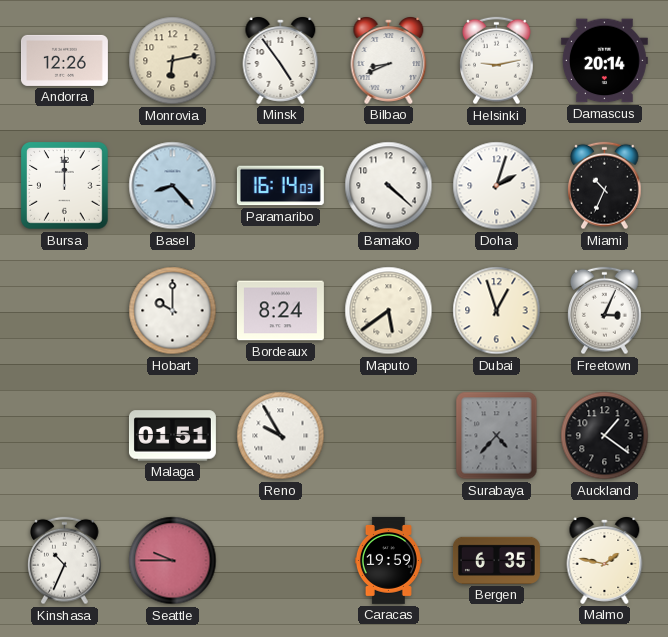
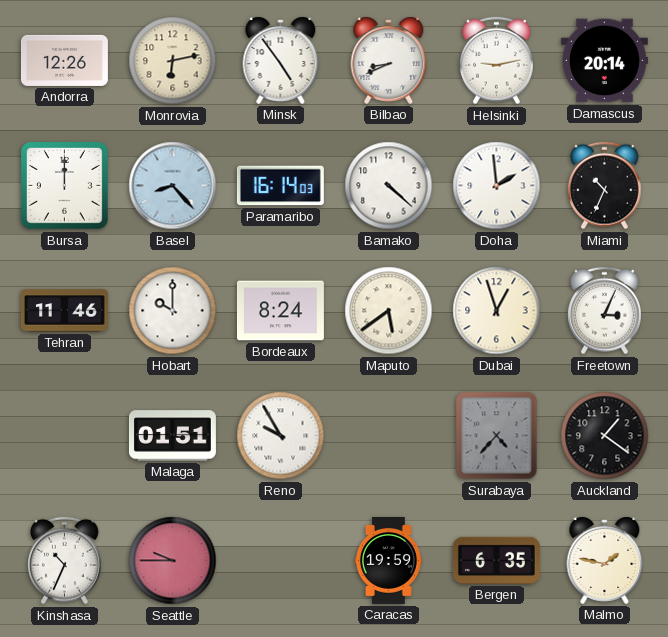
Doha: 2:03 -> 1:59 (497, 186)
Tehran: none -> 11:46 (64, 311)
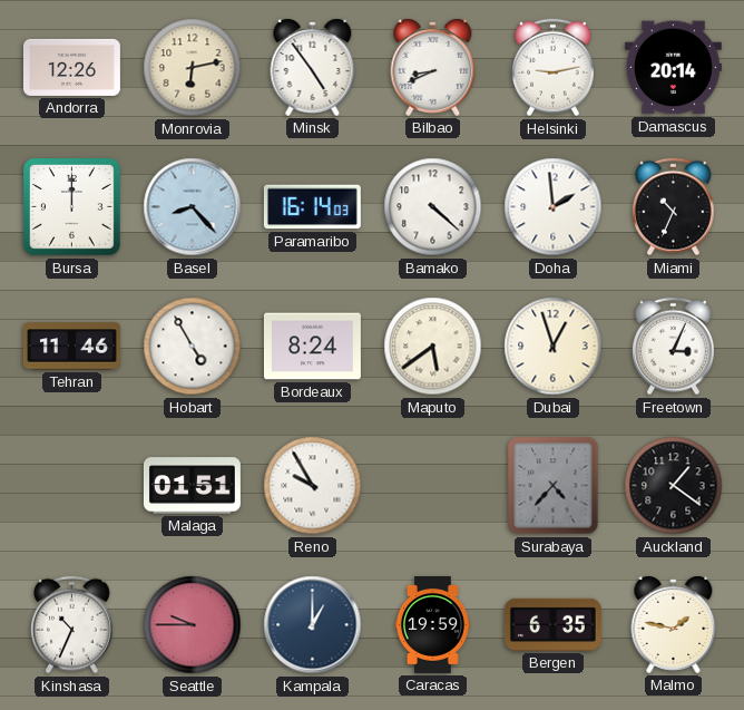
Hobart: 10:00 -> 4:55 (193, 347)
Kampala: none -> 1:00 (313, 625)
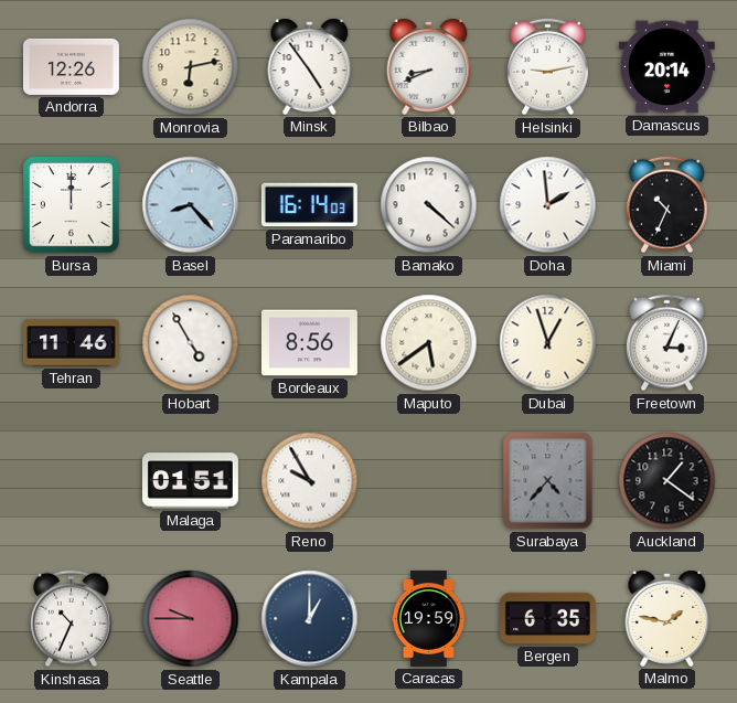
Bordeaux: 8:24 -> 8:56 (309, 343)
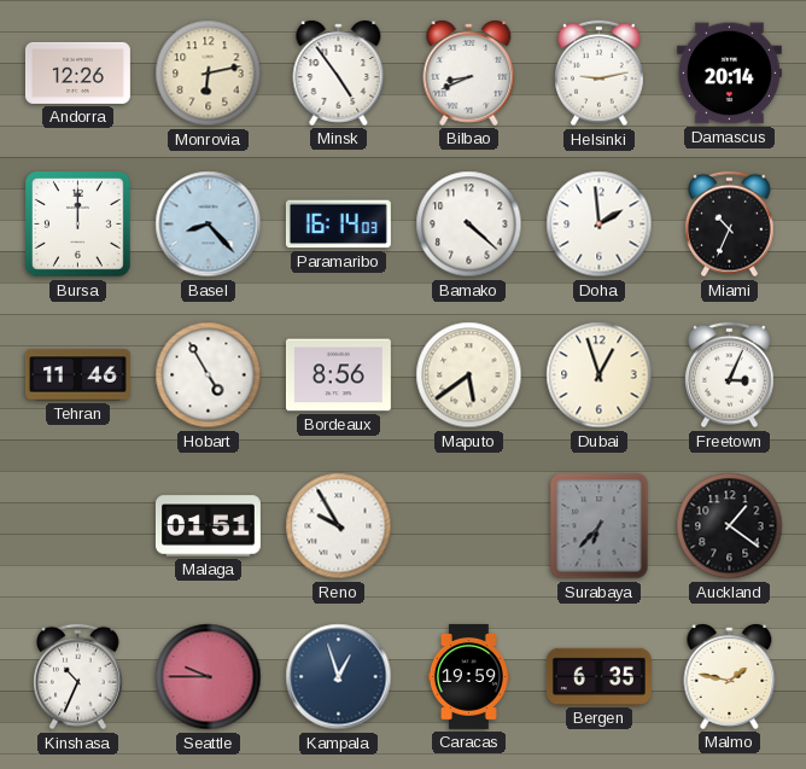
Surabaya: 4:37 -> 6:37 (600, 526)
Kampala: 1:00 -> 12:57 (339, 677)
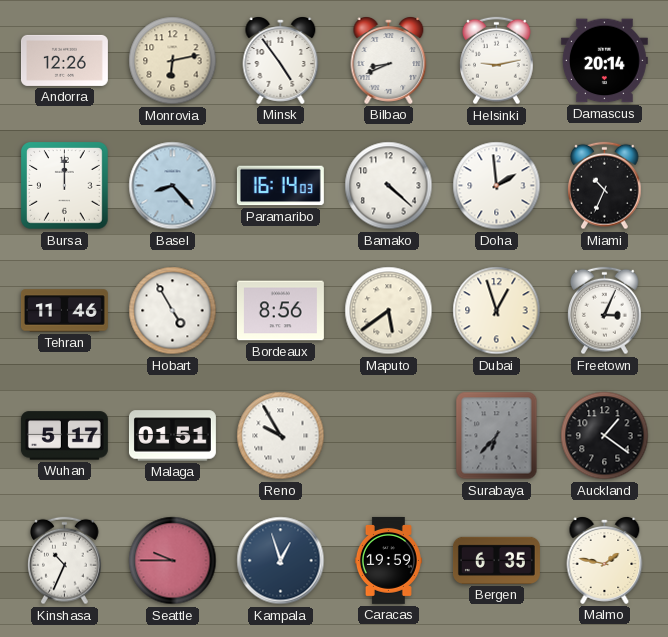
Wuhan: none -> 5:17 (64, 436)
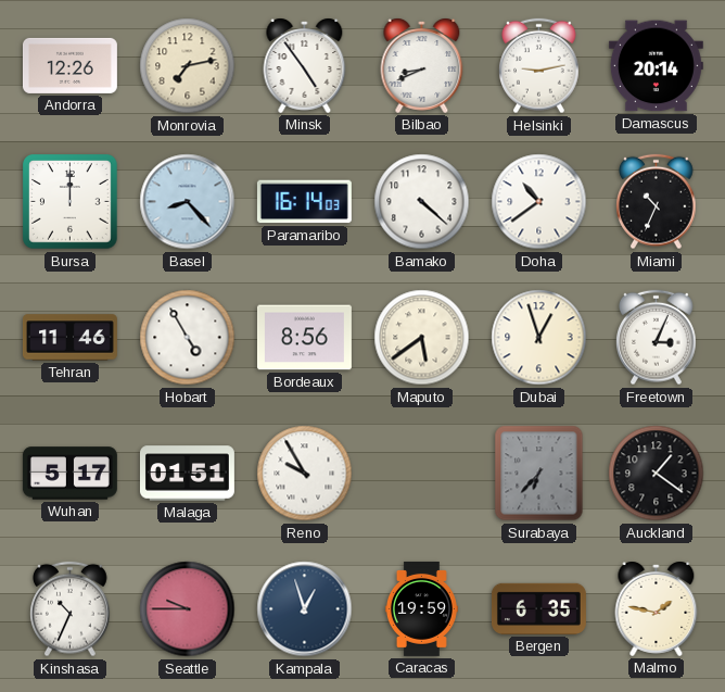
Monrovia: 6:13 -> 7:13 (188, 66)
Doha: 1:59 -> 10:39 (539, 202)
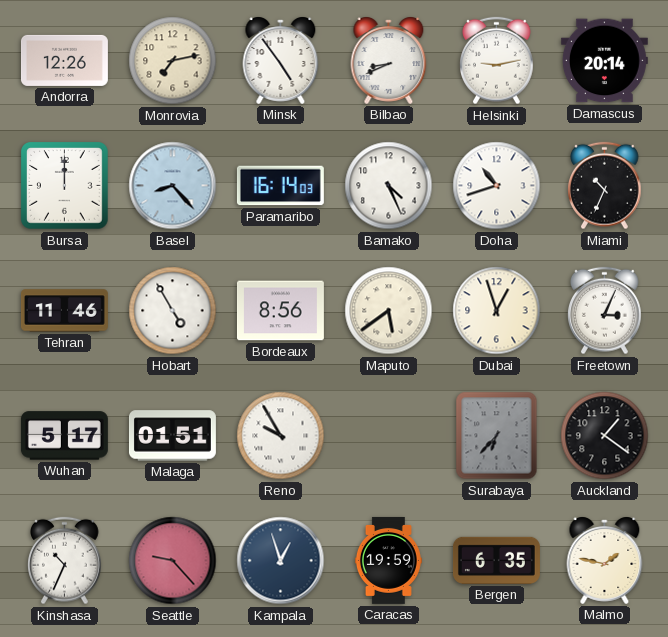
Bamako: 4:22 -> 4:26 (389, 186)
Doha: 10:39 -> 10:42 (497, 186)
Seattle: 9:45 -> 9:23 (173, 561)
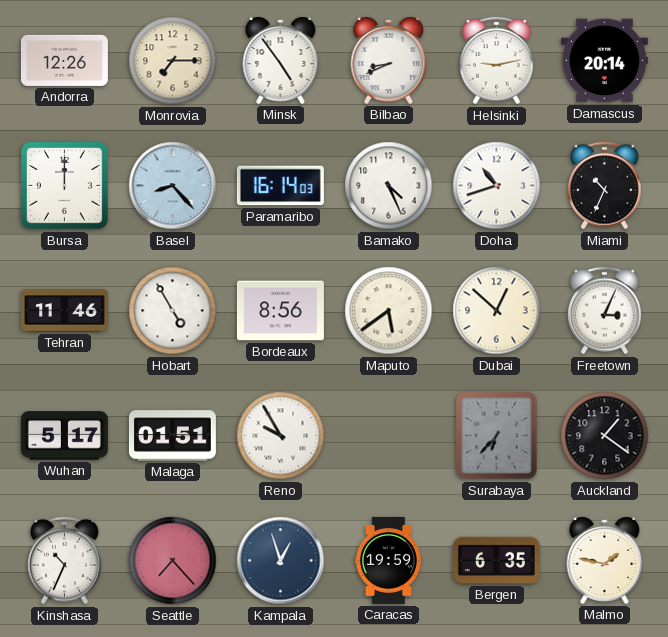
Monrovia: 7:13 -> 7:15 (173, 61)
Dubai: 12:57 -> 12:52 (497, 311)
Seattle: 9:23 -> 7:23 (173, 561)
